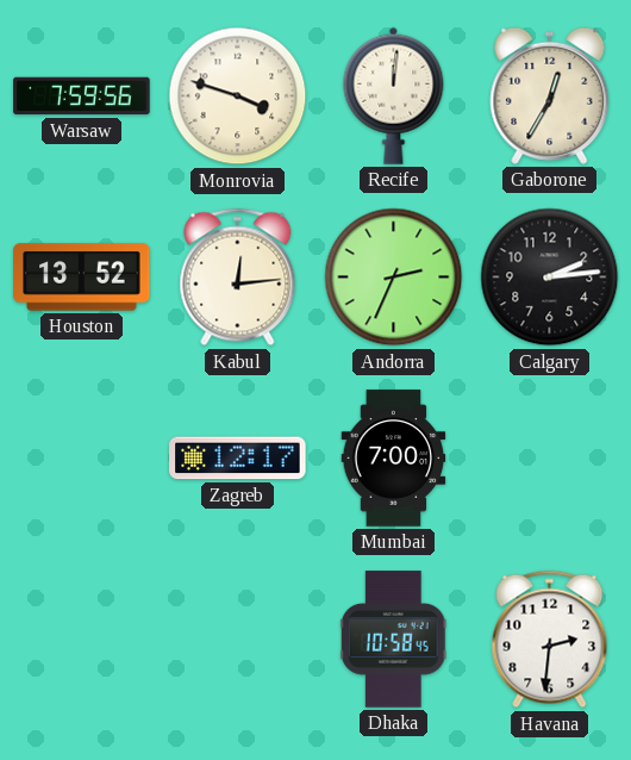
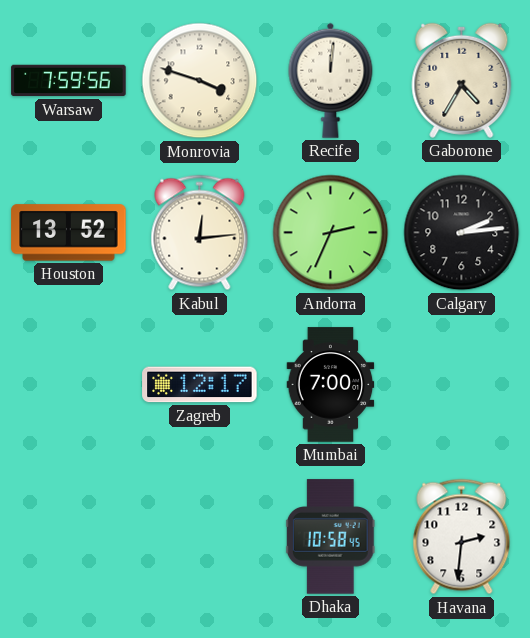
Gaborone: 12:35 -> 4:35 (462, 80)
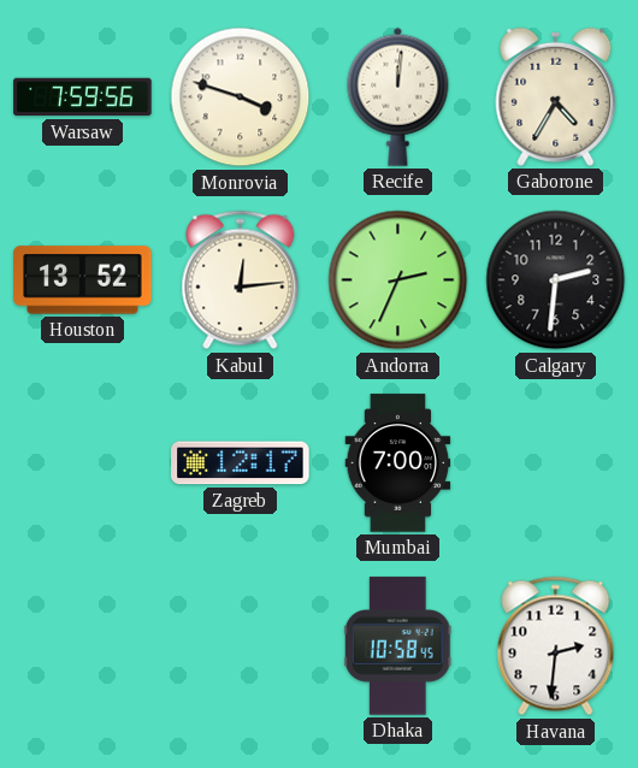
Calgary: 2:14 -> 2:31 (556, 280)
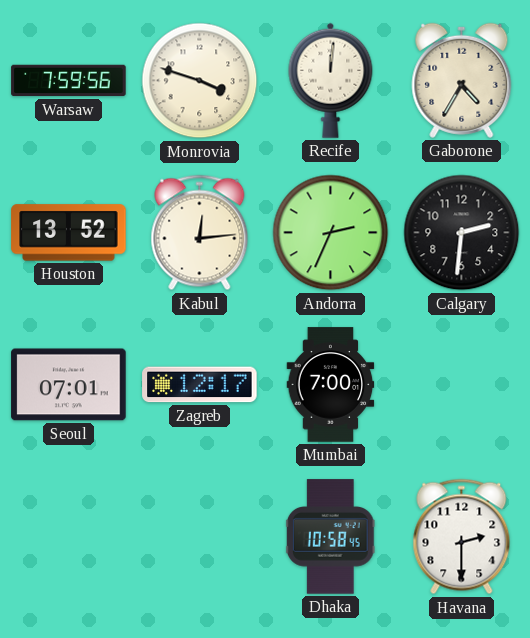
Seoul: none -> 07:01 (69, 385)
Havana: 2:31 -> 2:30 (462, 537)
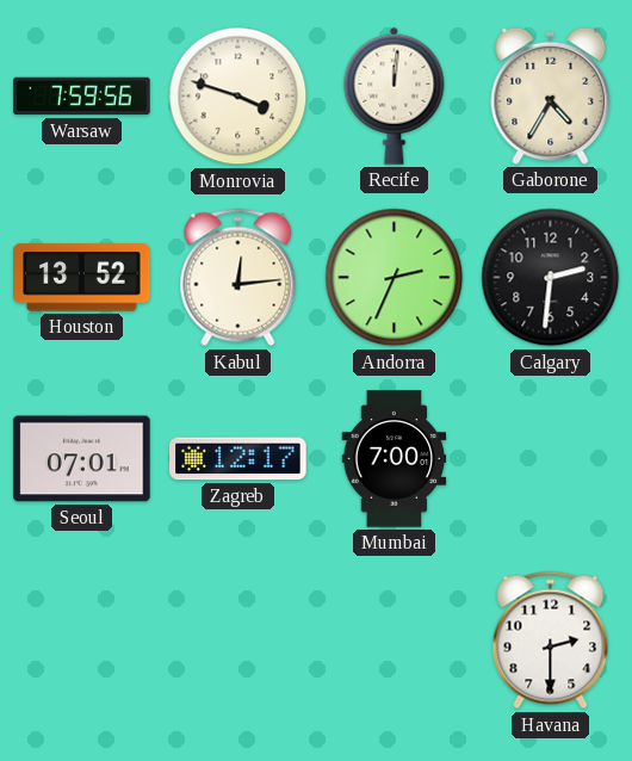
Dhaka: 10:58 -> none (330, 537)
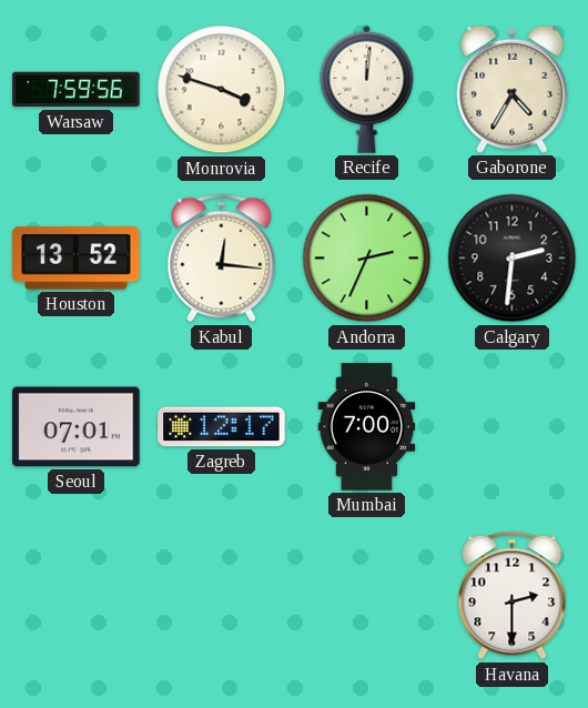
Kabul: 12:14 -> 12:16 (222, 259)
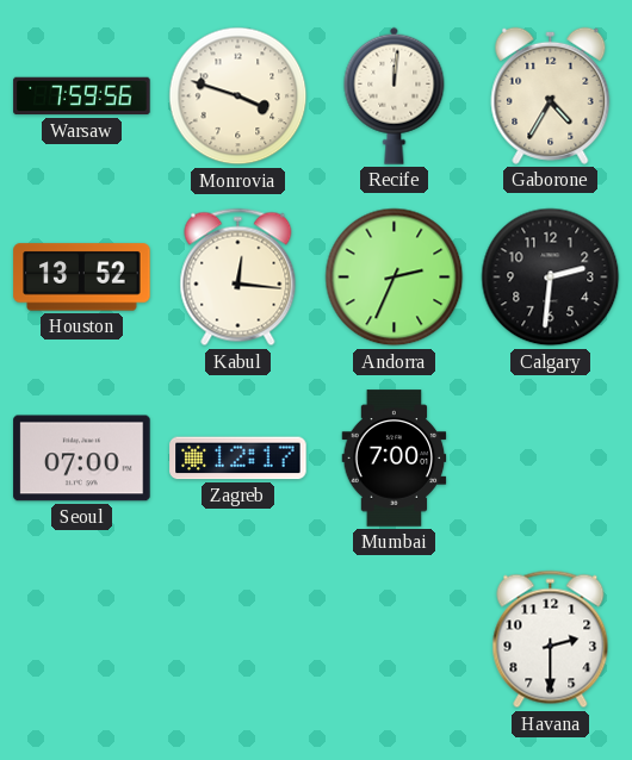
Seoul: 07:01 -> 07:00 (82, 459)
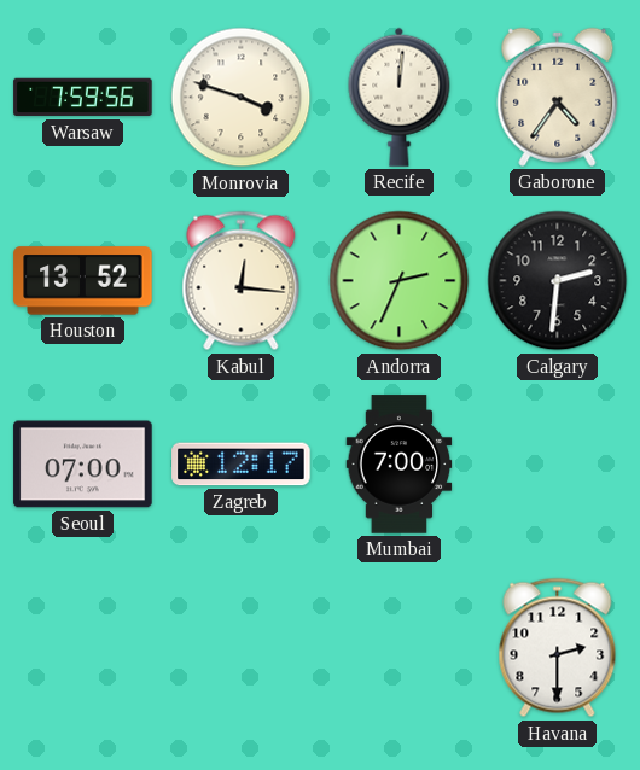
Gaborone: 4:35 -> 4:36 (558, 97)
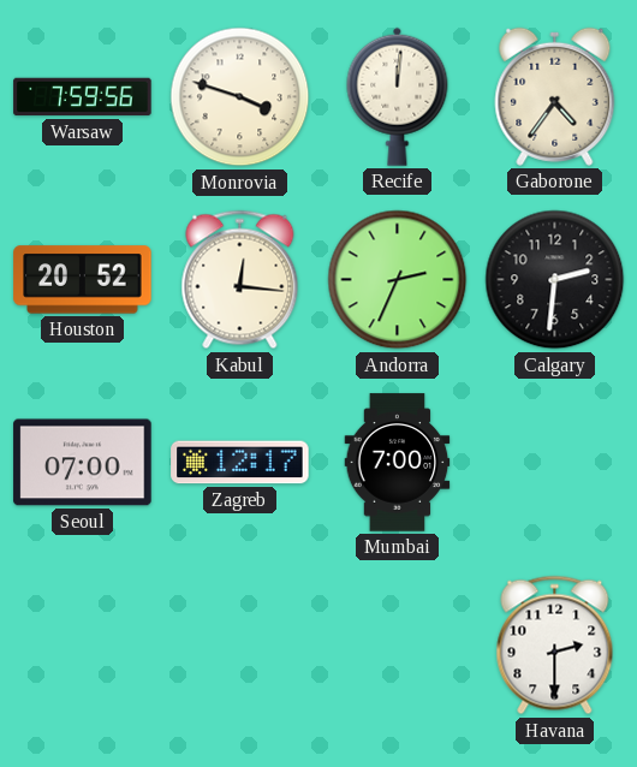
Houston: 13:52 -> 20:52 (83, 280)
